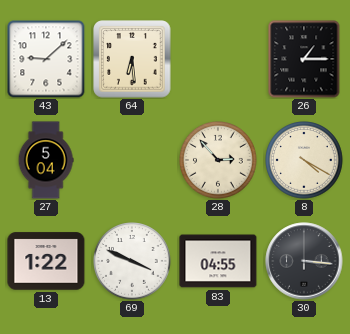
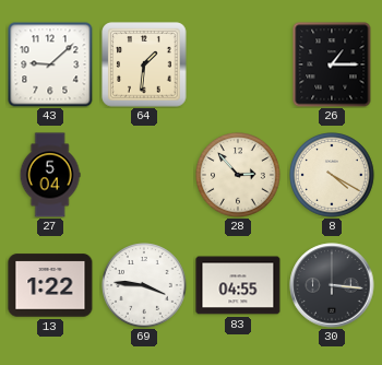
64: 6:29 -> 1:31 (144, 64)
69: 3:49 -> 3:46 (144, 285)
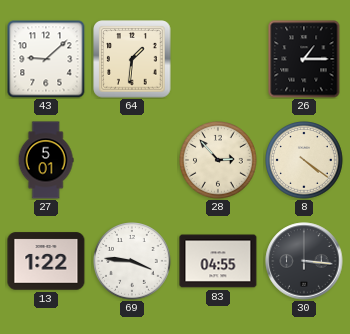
27: 5:04 -> 5:01 (46, 160)
8: 4:20 -> 4:21 (304, 160)
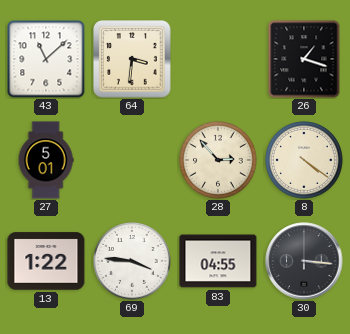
43: 9:08 -> 11:08 (46, 59)
64: 1:31 -> 3:31 (132, 59)
26: 1:15 -> 1:18 (304, 59)
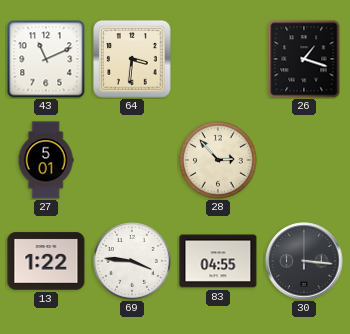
43: 11:08 -> 11:11 (46, 59)
8: 4:21 -> none (304, 160)
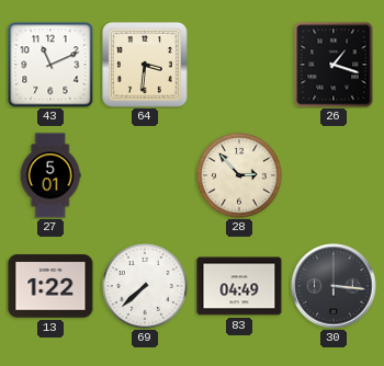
69: 3:46 -> 7:38 (145, 286)
83: 04:55 -> 04:49 (239, 286)
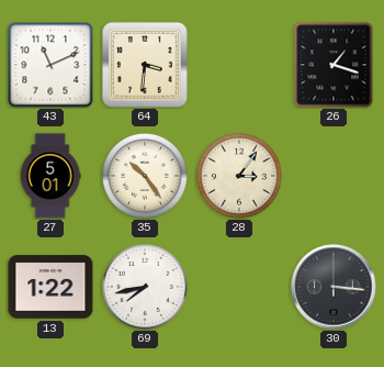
35: none -> 10:24 (145, 176)
28: 2:53 -> 3:06 (239, 176)
69: 7:38 -> 7:43 (145, 287)
83: 04:49 -> none (239, 286)
